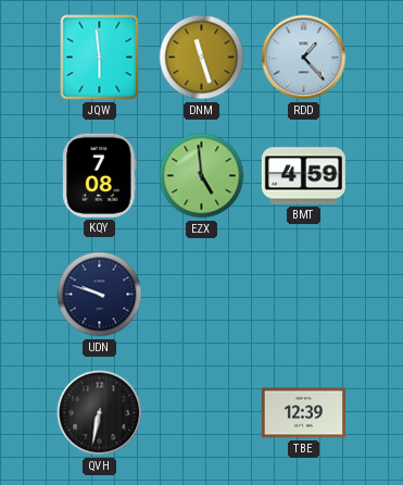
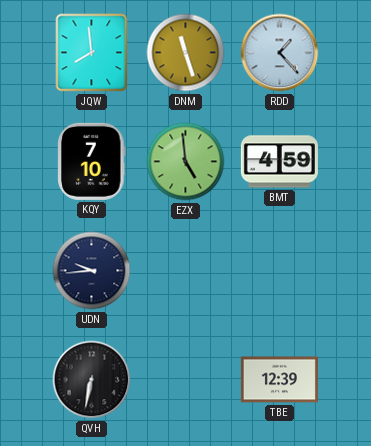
JQW: 5:59 -> 7:59 (92, 53)
KQY: 7:08 -> 7:10 (92, 161)
UDN: 9:48 -> 9:44 (92, 271)
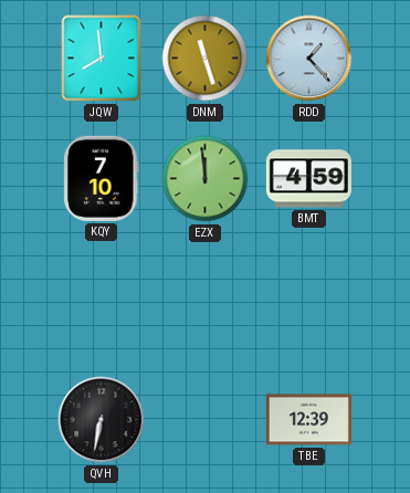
EZX: 4:59 -> 11:59 (206, 179)
UDN: 9:44 -> none (92, 271)
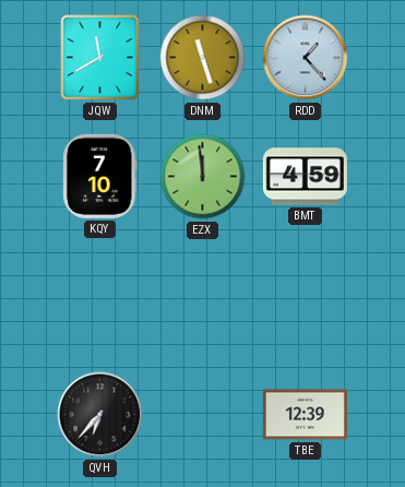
JQW: 7:59 -> 11:40 (100, 58)
QVH: 6:32 -> 6:37 (100, 415)
